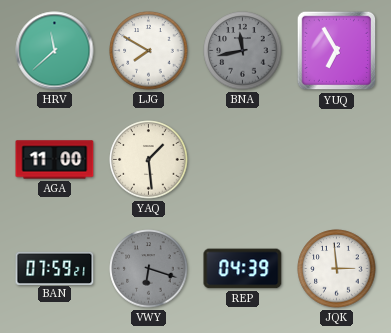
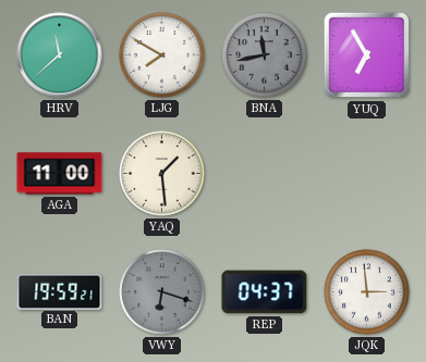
BAN: 07:59 -> 19:59 (60, 291)
REP: 04:39 -> 04:37 (265, 292)
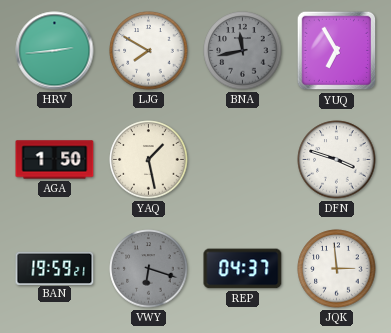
HRV: 11:38 -> 2:44 (55, 51)
AGA: 11:00 -> 1:50 (55, 160)
YAQ: 1:29 -> 1:28 (149, 160)
DFN: none -> 3:48 (337, 160)
